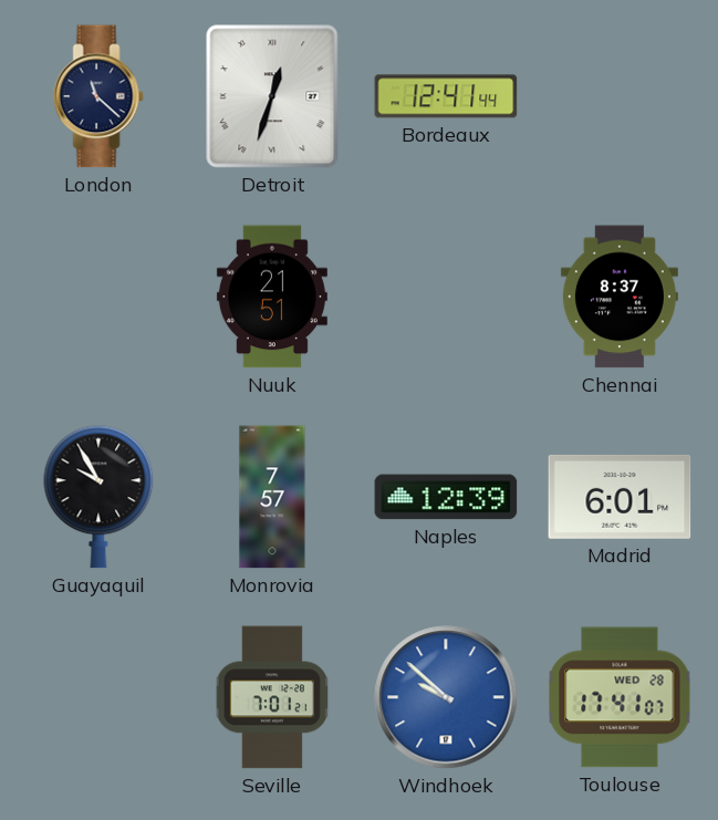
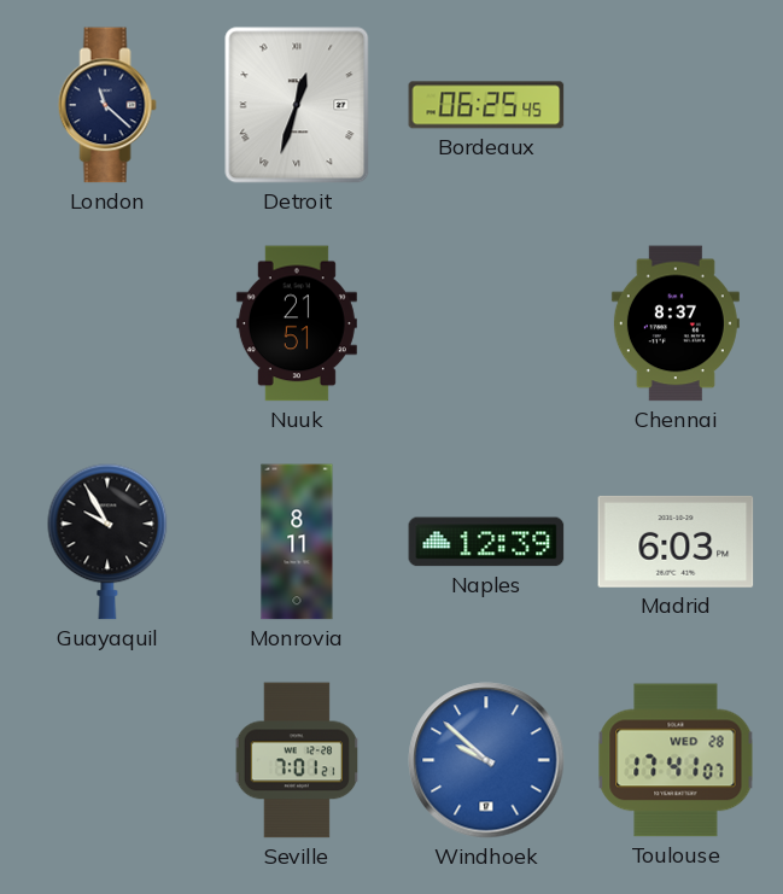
Bordeaux: 12:41 -> 06:25 (486, 105)
Monrovia: 7:57 -> 8:11 (297, 542)
Madrid: 6:01 -> 6:03 (676, 542)
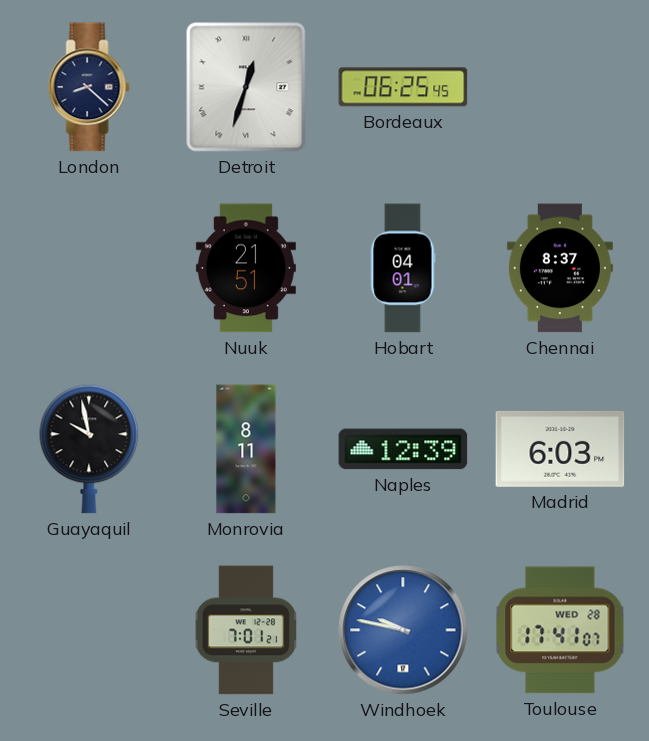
London: 11:22 -> 8:22 (89, 87)
Hobart: none -> 04:01 (403, 268)
Guayaquil: 9:55 -> 9:58 (89, 449)
Windhoek: 9:52 -> 9:47 (403, 630)
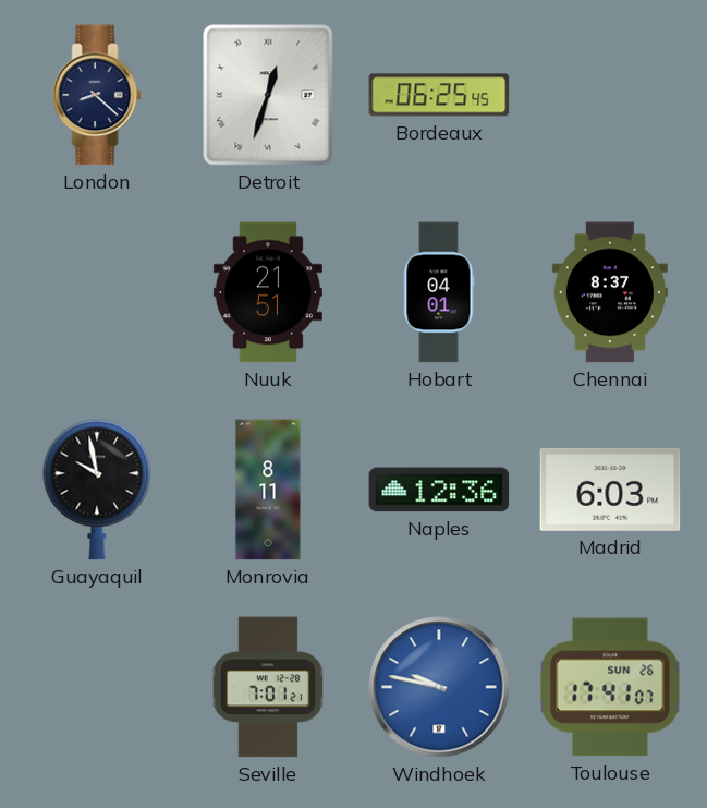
Naples: 12:39 -> 12:36 (439, 490)
Toulouse date: WED 28 -> SUN 26 (610, 687)
